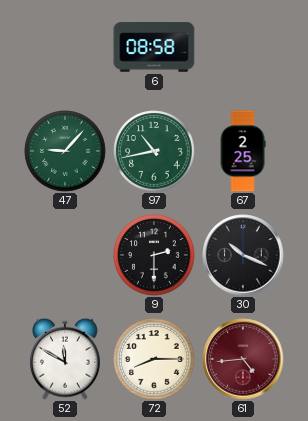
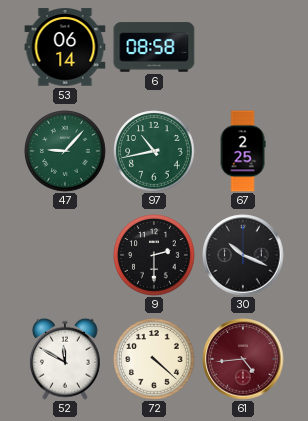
53: none -> 06:14 (65, 47)
72: 8:15 -> 4:22 (154, 359)
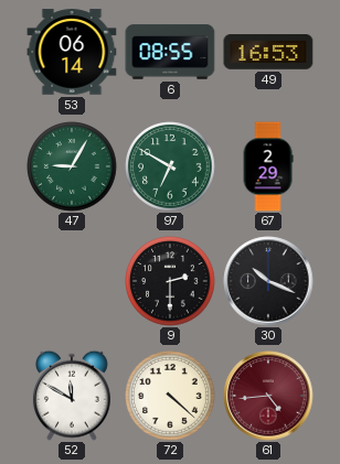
6: 08:58 -> 08:55 (170, 52)
49: none -> 16:53 (268, 53)
47: 9:07 -> 9:05 (72, 166)
97: 10:43 -> 6:50 (170, 166)
67: 2:25 -> 2:29 (268, 166)
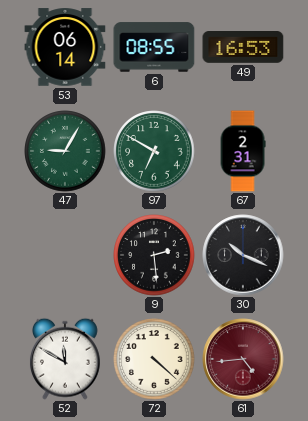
67: 2:29 -> 2:31 (243, 151)
9: 2:30 -> 2:29 (154, 255)
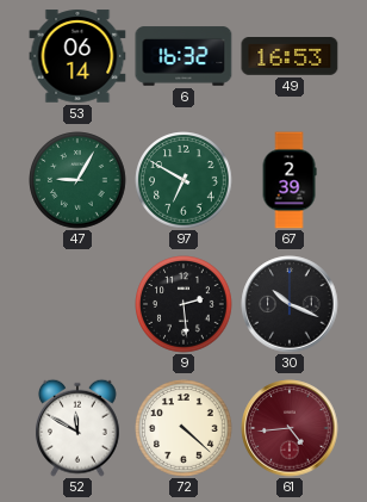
6: 08:55 -> 16:32 (183, 56)
67: 2:31 -> 2:39 (290, 180)
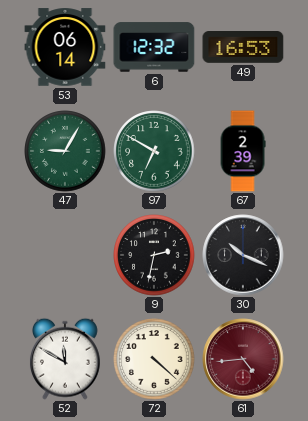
6: 16:32 -> 12:32 (154, 47)
9: 2:29 -> 2:32 (154, 255)
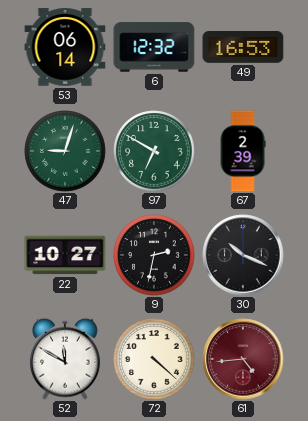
47: 9:05 -> 9:03 (65, 151)
22: none -> 10:27 (65, 255)
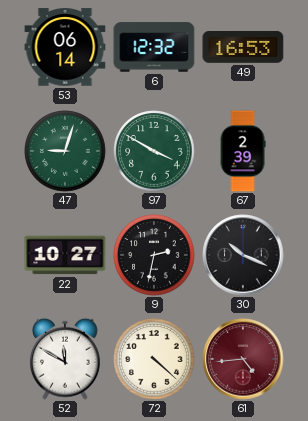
97: 6:50 -> 3:50 (154, 151)
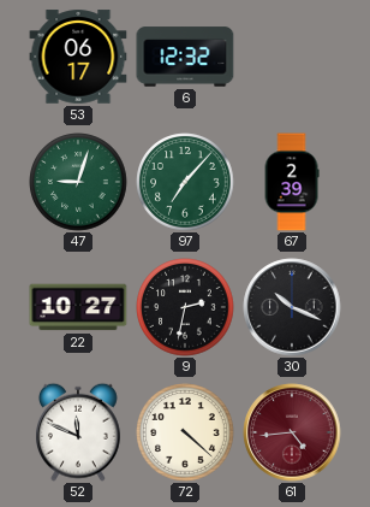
53: 06:14 -> 06:17 (78, 57)
49: 16:53 -> none (243, 48)
97: 3:50 -> 7:07 (185, 182)
52: 11:50 -> 11:49 (78, 432)
